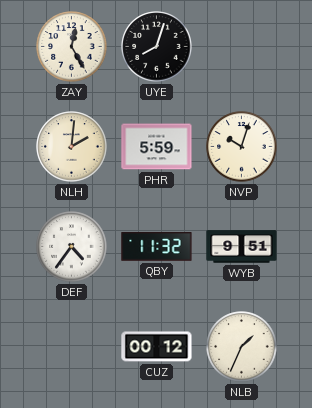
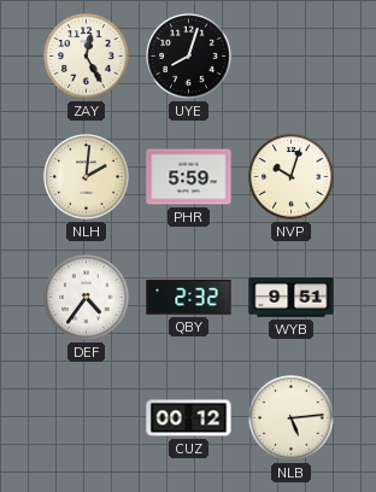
QBY: 11:32 -> 2:32 (189, 298)
NLB: 1:34 -> 5:14 (292, 418)
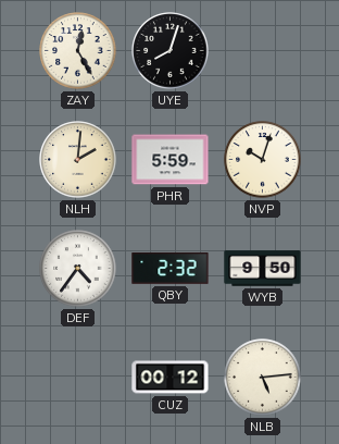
WYB: 9:51 -> 9:50 (263, 269)
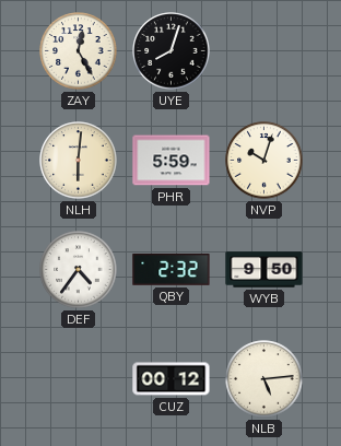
NLH: 2:01 -> 6:01 (79, 161)
